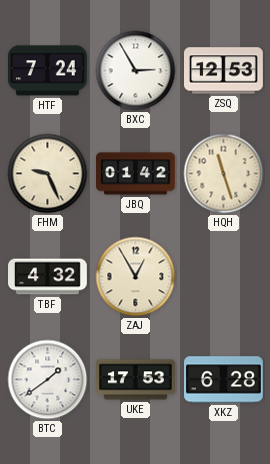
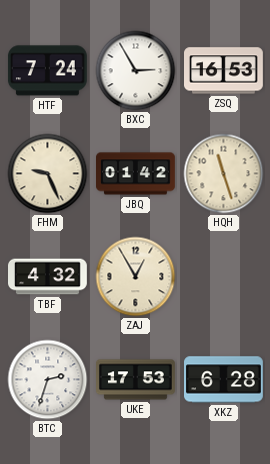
ZSQ: 12:53 -> 16:53 (224, 71)
BTC: 1:39 -> 2:33 (48, 380)
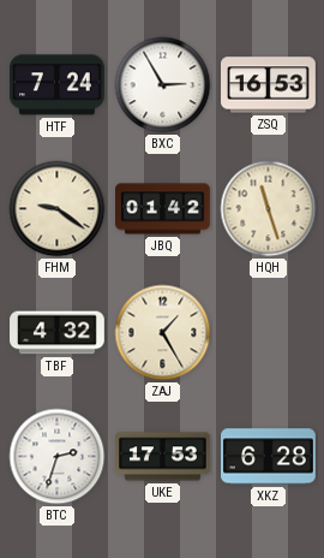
FHM: 9:26 -> 9:21 (58, 209)
ZAJ: 12:55 -> 1:25 (163, 333)
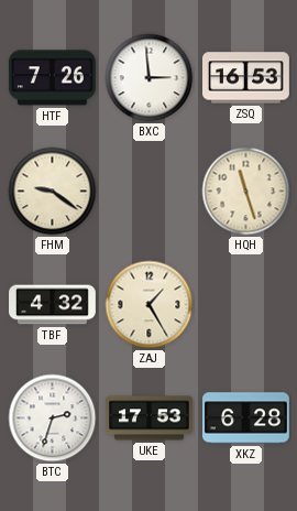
HTF: 7:24 -> 7:26 (52, 78)
BXC: 2:55 -> 2:59 (150, 78)
JBQ: 01:42 -> none (163, 209)
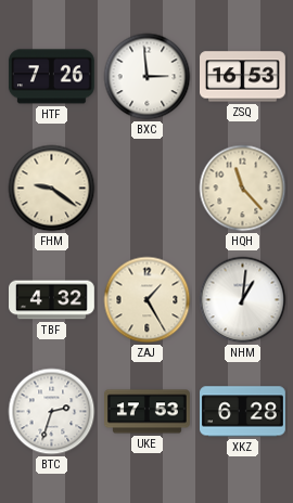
HQH: 11:27 -> 11:23 (243, 189)
NHM: none -> 1:01 (243, 300)
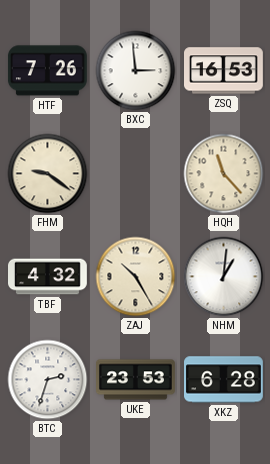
ZAJ: 1:25 -> 10:25 (136, 277)
UKE: 17:53 -> 23:53 (136, 380)
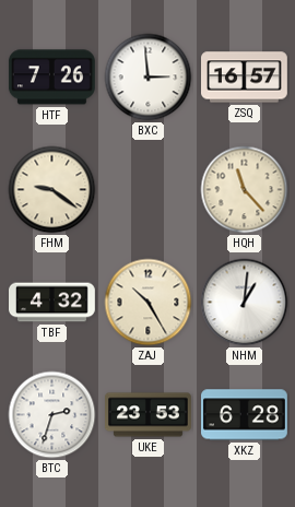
ZSQ: 16:53 -> 16:57 (245, 78)
